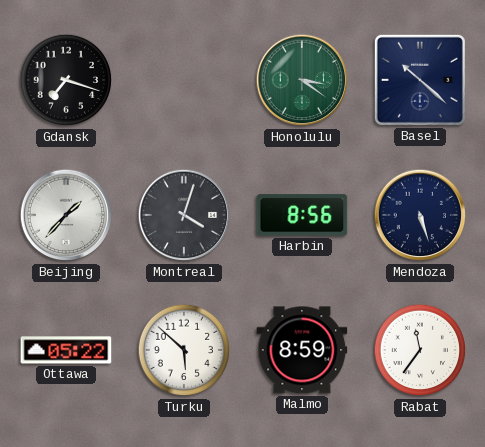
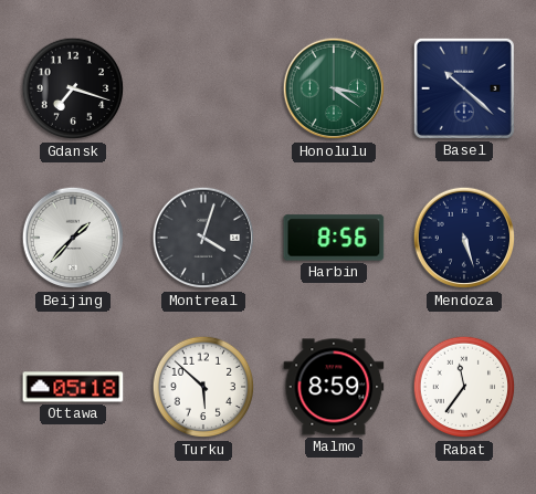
Ottawa: 05:22 -> 05:18 (73, 387)
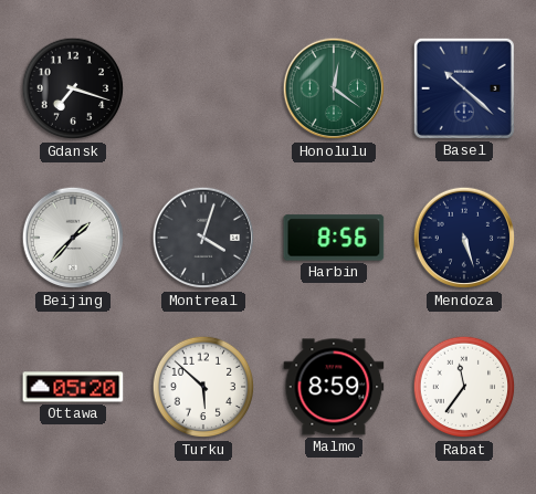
Honolulu: 3:21 -> 12:21 (334, 88)
Ottawa: 05:18 -> 05:20 (73, 387)
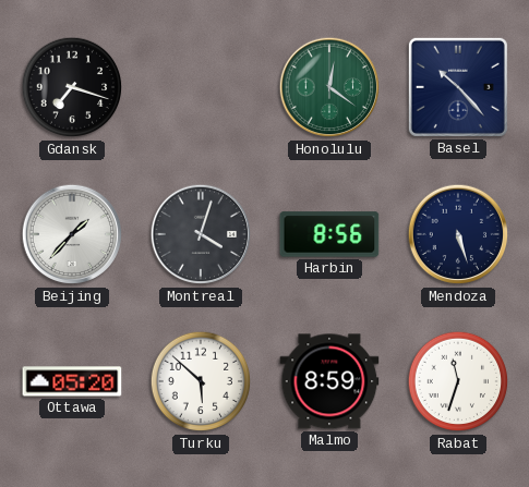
Basel: 10:22 -> 10:23 (458, 87)
Rabat: 11:36 -> 11:33 (458, 381)
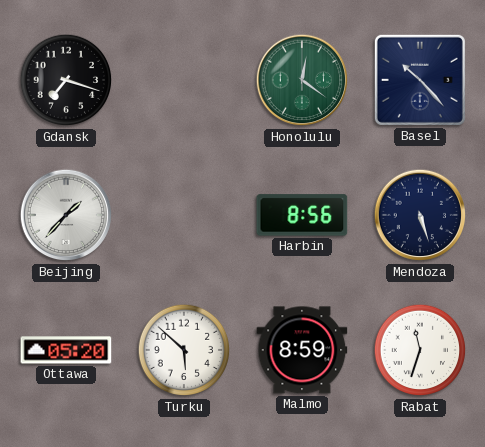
Montreal: 4:03 -> none (201, 234)
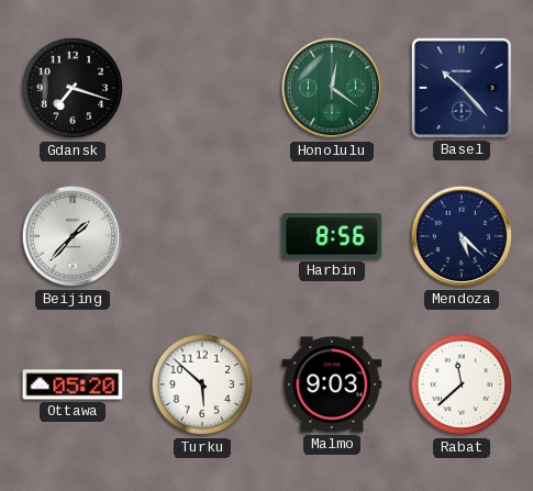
Mendoza: 5:27 -> 5:22 (462, 236)
Malmo: 8:59 -> 9:03 (332, 384)
Rabat: 11:33 -> 11:38 (462, 384)
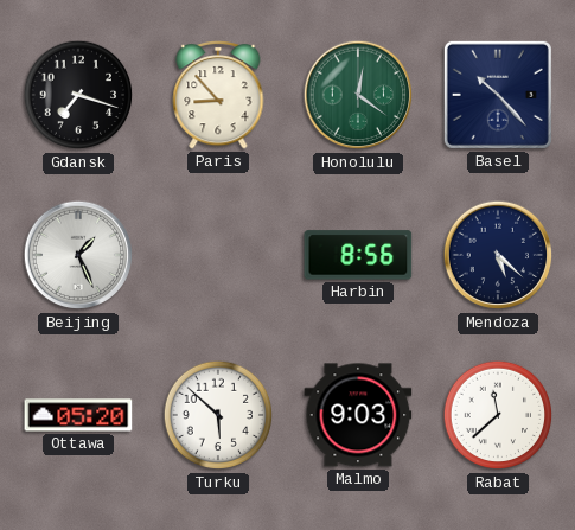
Paris: none -> 8:53 (218, 95)
Beijing: 1:37 -> 1:26 (78, 255)
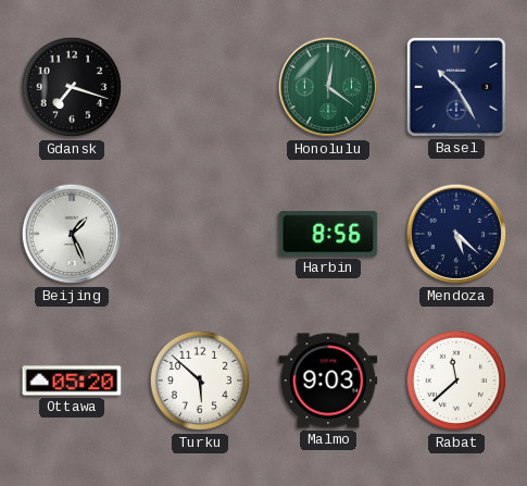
Paris: 8:53 -> none (218, 95)
Basel: 10:23 -> 10:25 (456, 87)
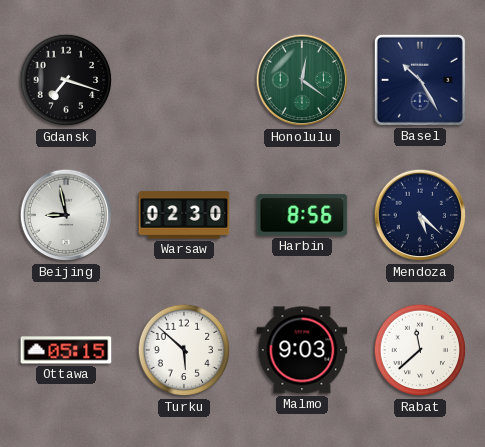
Beijing: 1:26 -> 8:58 (66, 215)
Warsaw: none -> 02:30 (184, 215)
Ottawa: 05:20 -> 05:15 (66, 350)
